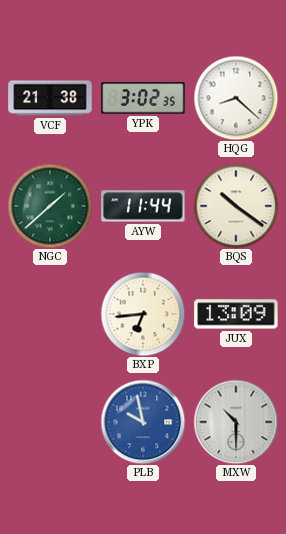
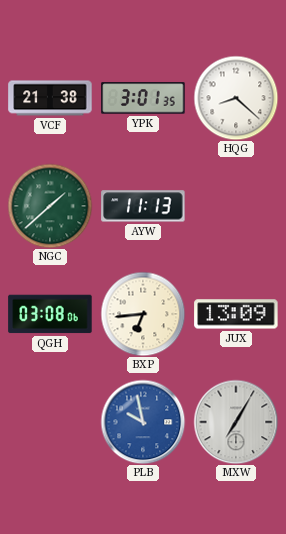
YPK: 3:02 -> 3:01 (143, 98)
AYW: 11:44 -> 11:13 (143, 206)
BQS: 10:21 -> none (236, 206)
QGH: none -> 03:08 (50, 314)
MXW: 10:30 -> 7:05 (236, 422)
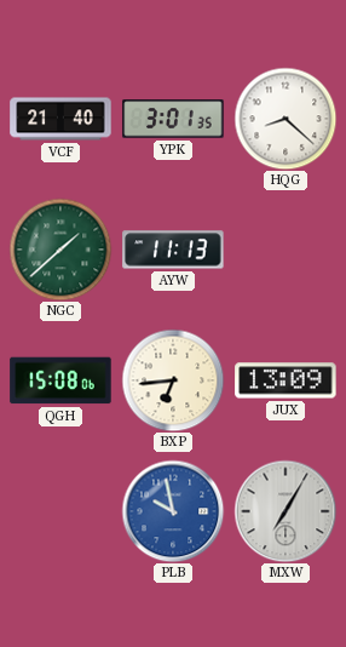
VCF: 21:38 -> 21:40 (60, 119)
QGH: 03:08 -> 15:08 (60, 380)
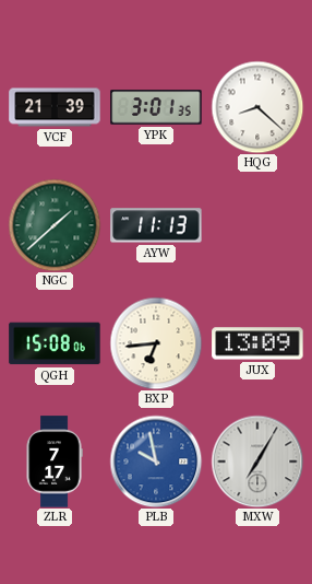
VCF: 21:40 -> 21:39 (55, 107)
ZLR: none -> 7:17 (55, 462)
